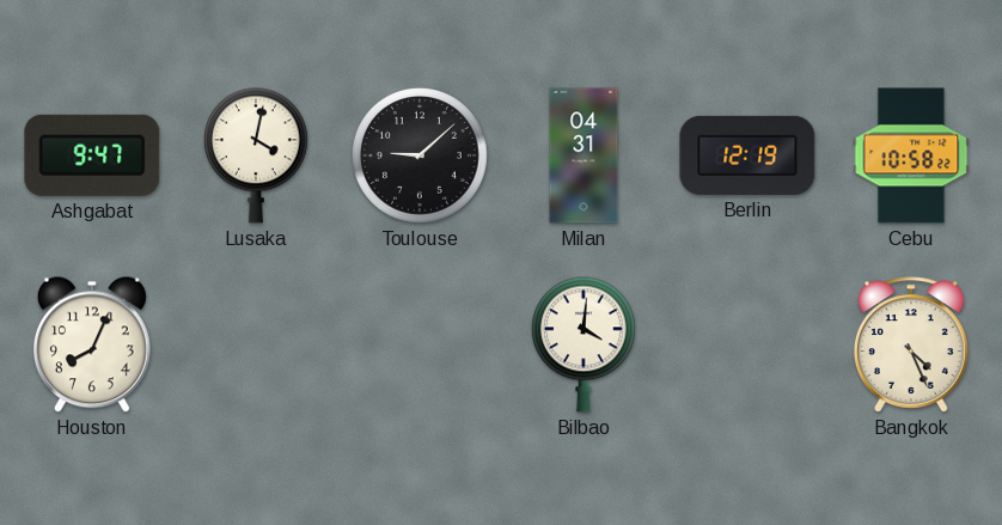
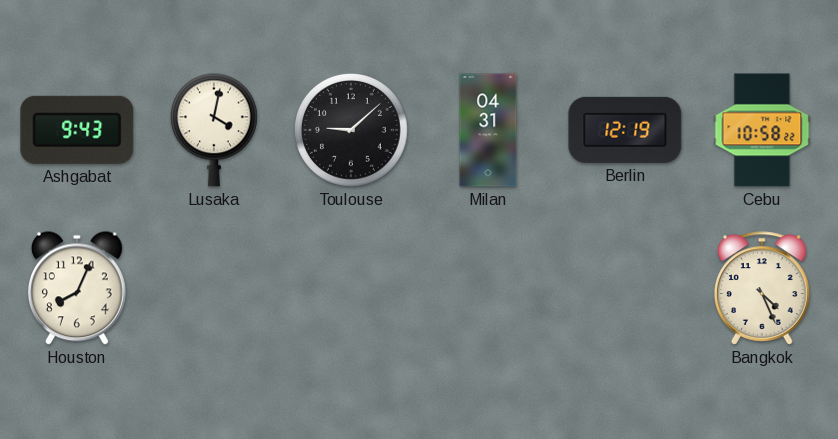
Ashgabat: 9:47 -> 9:43 (77, 130)
Bilbao: 4:01 -> none (584, 344)
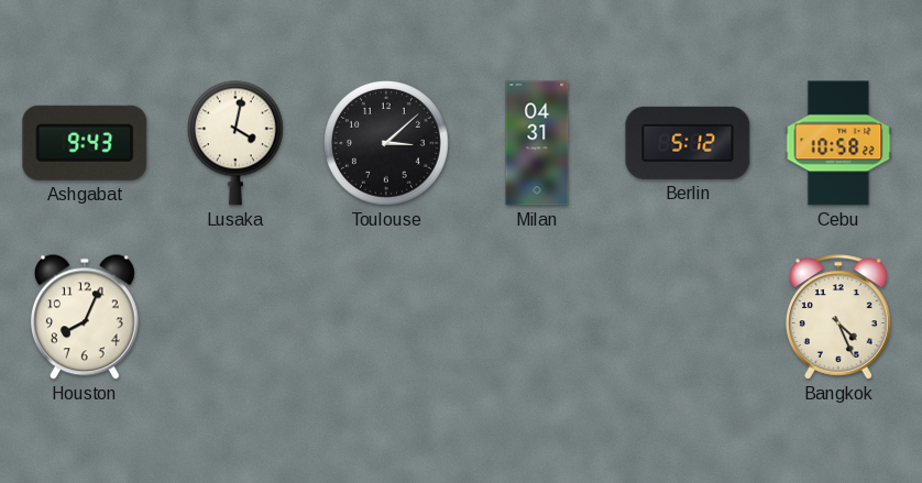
Toulouse: 9:08 -> 3:08 (386, 143)
Berlin: 12:19 -> 5:12 (688, 143)
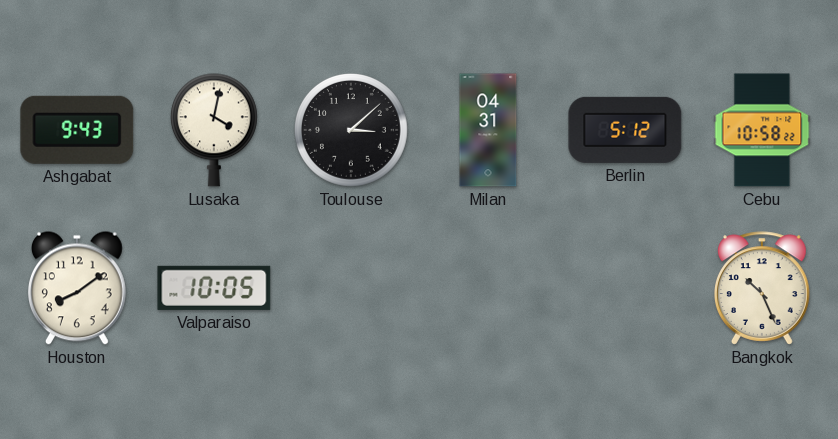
Houston: 8:04 -> 8:09 (77, 288)
Valparaiso: none -> 10:05 (214, 288)
Bangkok: 4:26 -> 10:26 (762, 288)
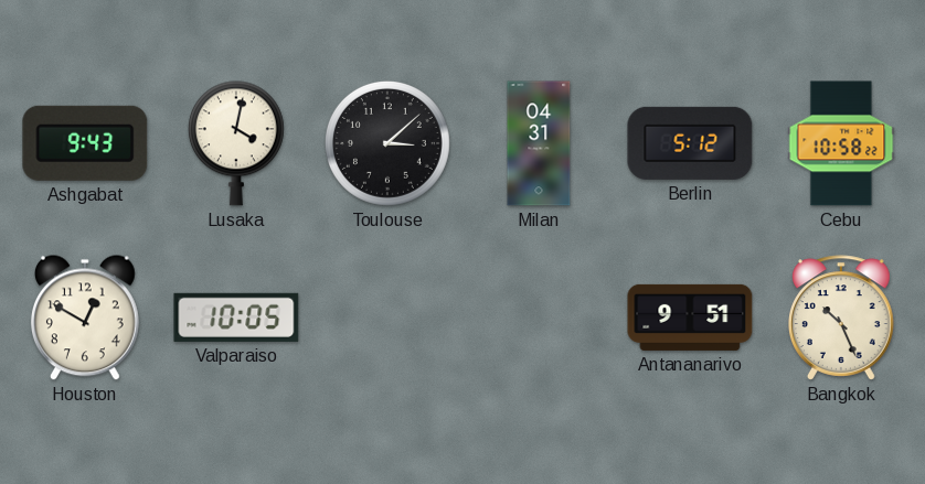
Houston: 8:09 -> 12:50 (85, 318)
Antananarivo: none -> 9:51 (690, 318)
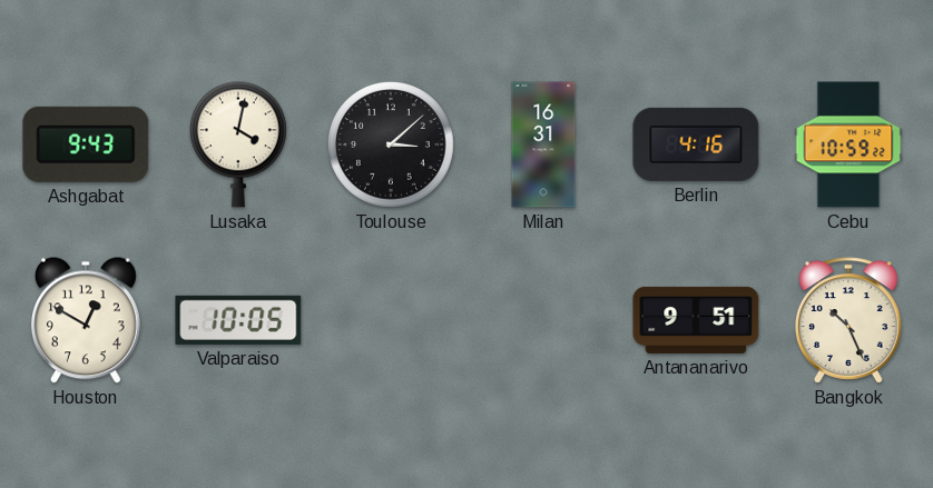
Milan: 04:31 -> 16:31 (543, 145)
Berlin: 5:12 -> 4:16 (696, 145)
Cebu: 10:58 -> 10:59 (848, 145)
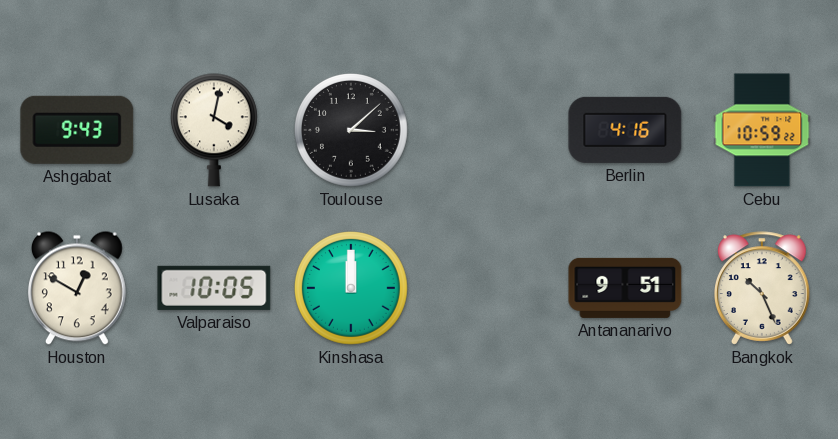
Milan: 16:31 -> none (543, 145)
Kinshasa: none -> 12:00 (351, 288)
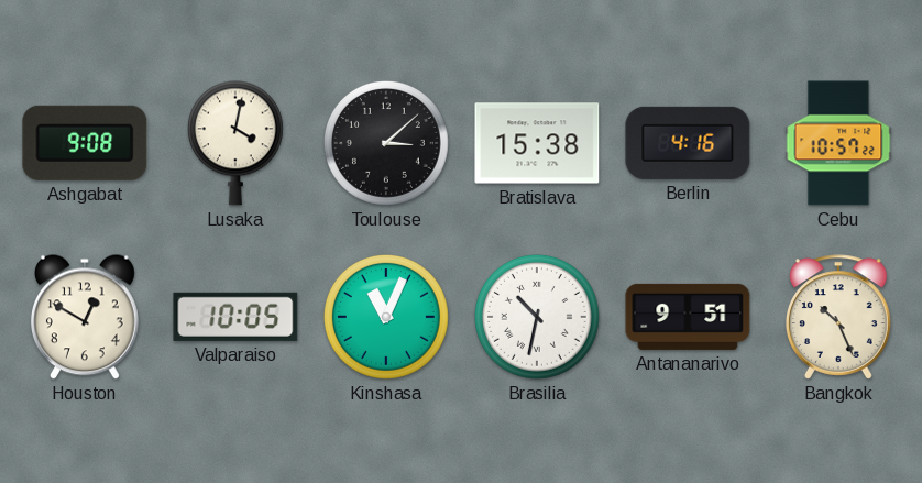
Ashgabat: 9:43 -> 9:08 (85, 143)
Bratislava: none -> 15:38 (537, 143)
Cebu: 10:59 -> 10:57 (838, 143)
Kinshasa: 12:00 -> 11:04 (386, 317)
Brasilia: none -> 10:32 (537, 317)
